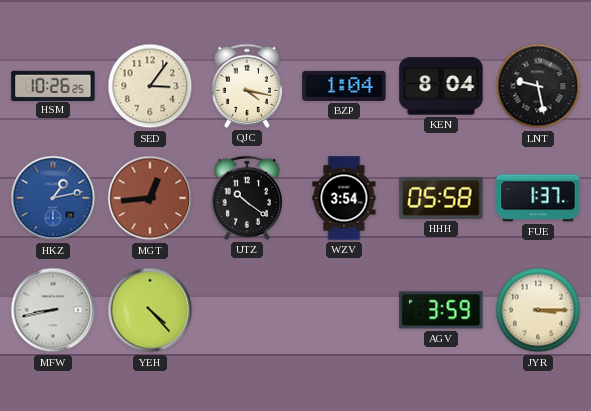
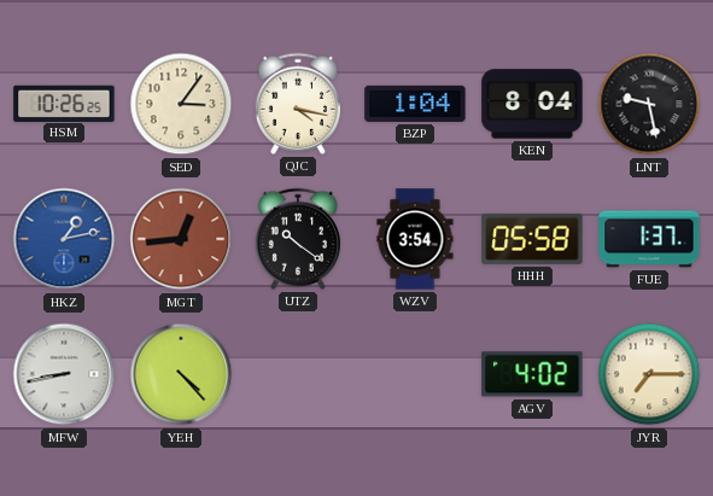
AGV: 3:59 -> 4:02 (532, 374)
JYR: 3:15 -> 7:15 (649, 374)
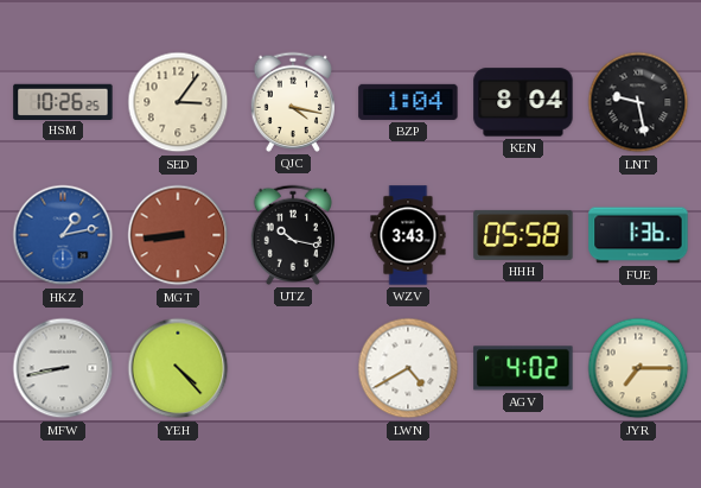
MGT: 12:44 -> 8:44 (178, 235)
UTZ: 10:21 -> 10:17 (292, 235)
WZV: 3:54 -> 3:43 (408, 235)
FUE: 1:37 -> 1:36 (638, 235)
LWN: none -> 4:40 (408, 368)
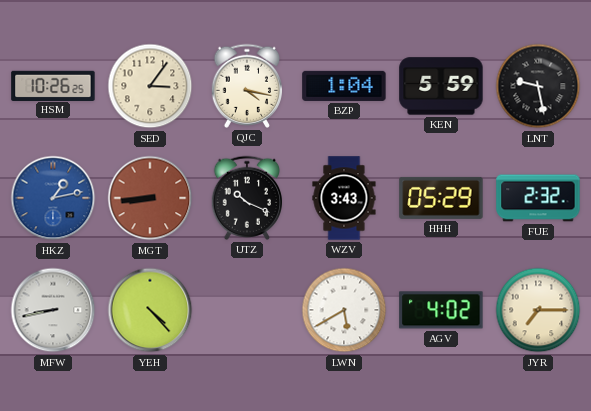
KEN: 8:04 -> 5:59 (441, 86)
UTZ: 10:17 -> 10:19 (246, 198)
HHH: 05:58 -> 05:29 (441, 198)
FUE: 1:36 -> 2:32 (538, 198)
LWN: 4:40 -> 5:40 (344, 310)
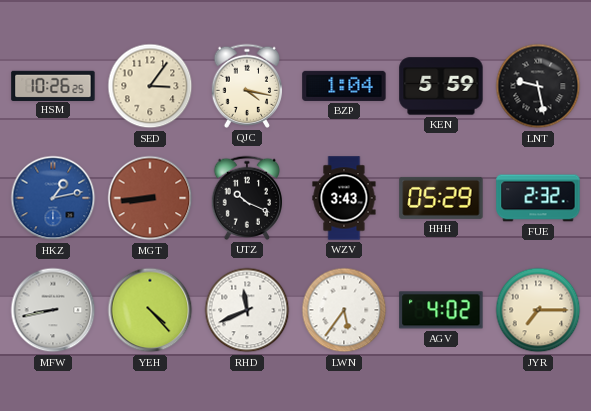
RHD: none -> 11:41 (247, 310)
LWN: 5:40 -> 5:36 (344, 310)
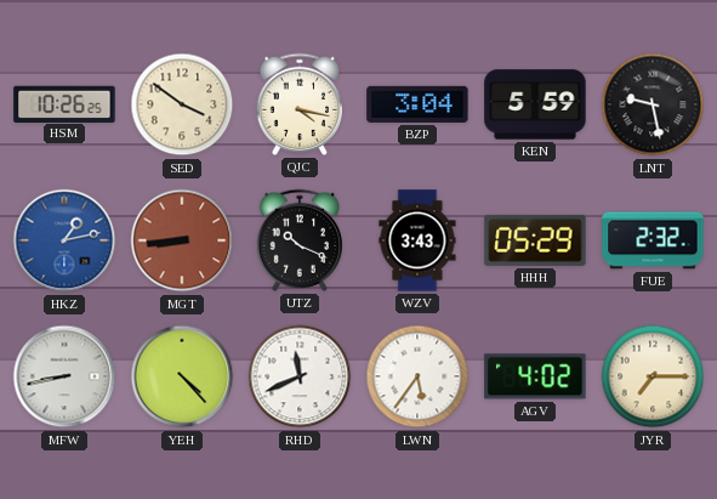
SED: 3:06 -> 3:51 (182, 104)
BZP: 1:04 -> 3:04 (417, 104)
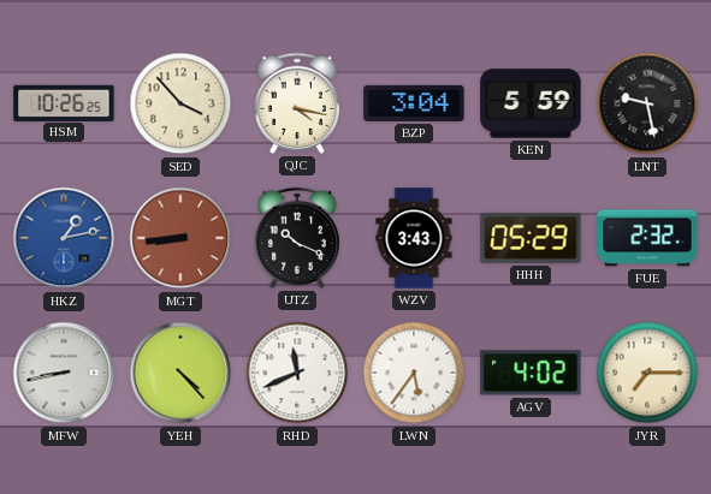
SED: 3:51 -> 3:53 (180, 103)
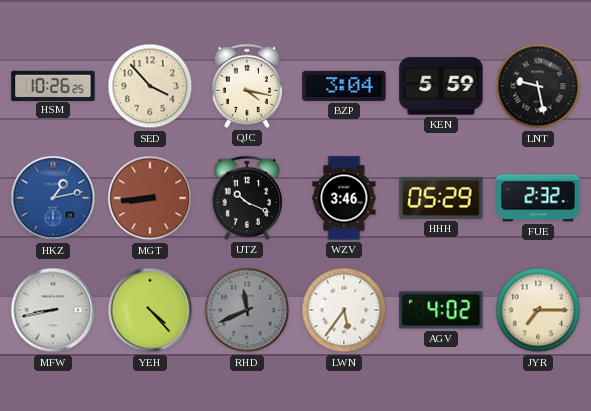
WZV: 3:43 -> 3:46 (344, 198)
RHD dial: white -> grey (247, 310)
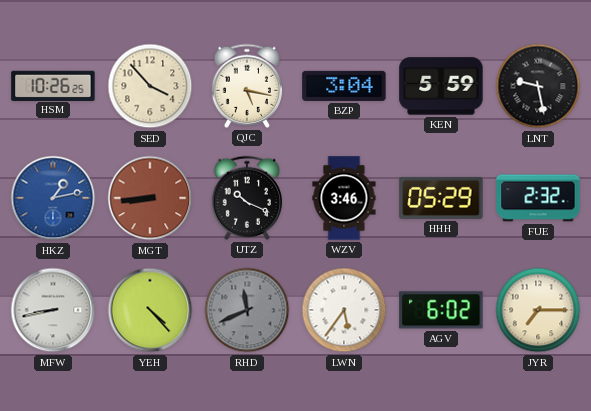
QJC: 4:17 -> 5:17 (246, 86)
AGV: 4:02 -> 6:02 (441, 310)
